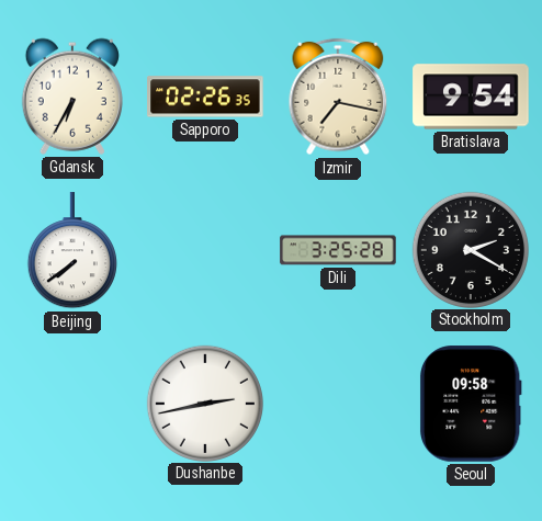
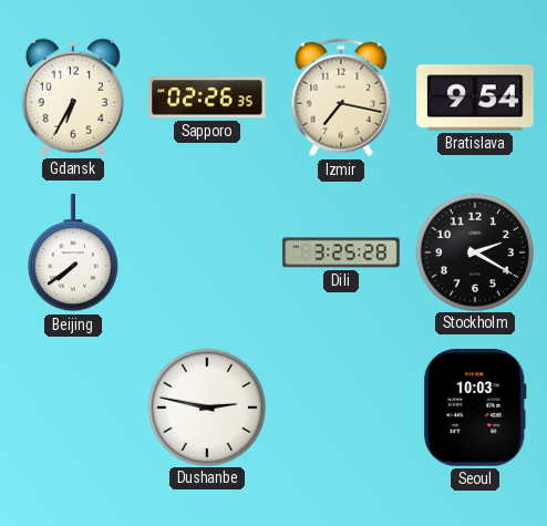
Dushanbe: 2:43 -> 2:47 (206, 406)
Seoul: 09:58 -> 10:03 (475, 408)
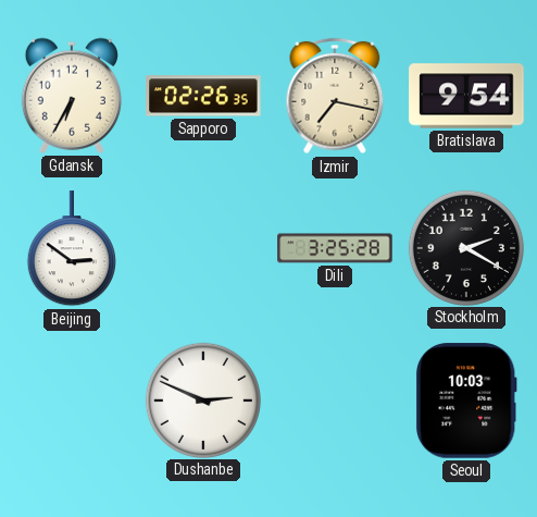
Beijing: 7:39 -> 2:51 (72, 249)
Dushanbe: 2:47 -> 2:49 (202, 399)
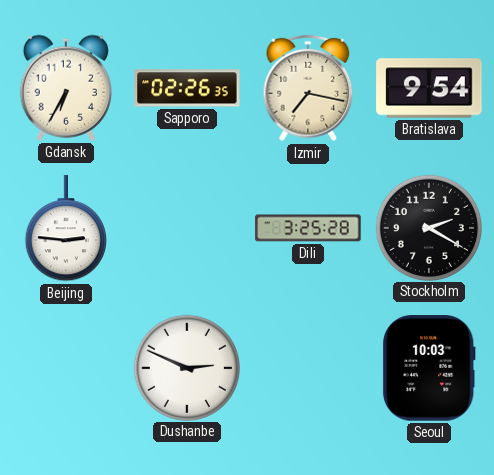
Beijing: 2:51 -> 2:46 (66, 229)
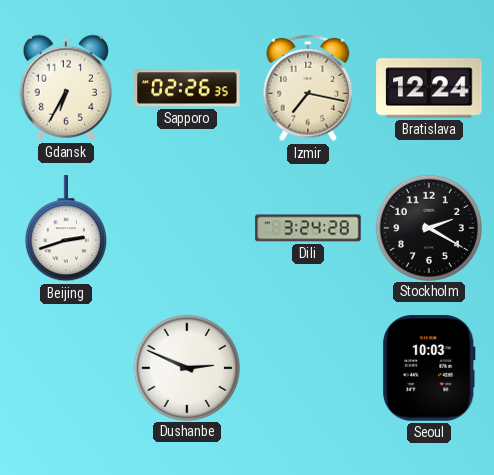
Bratislava: 9:54 -> 12:24 (429, 88)
Beijing: 2:46 -> 2:42 (66, 229)
Dili: 3:25 -> 3:24 (308, 228)
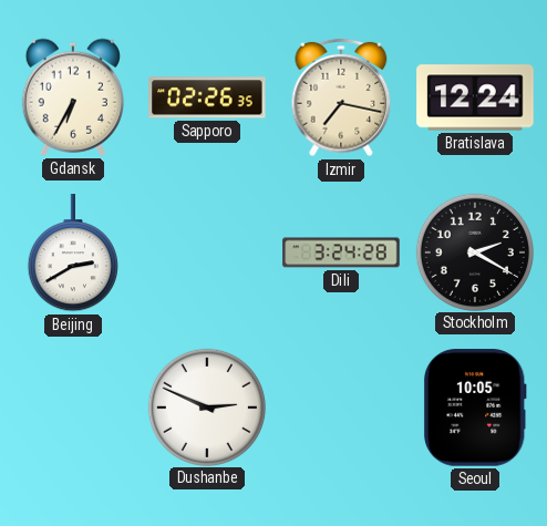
Beijing: 2:42 -> 2:40 (73, 254)
Seoul: 10:03 -> 10:05 (475, 408)
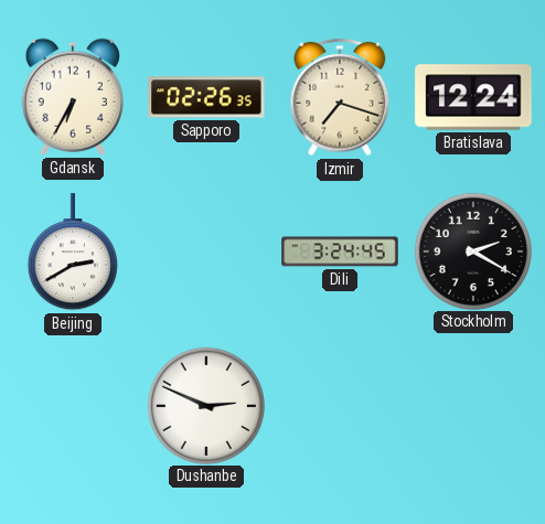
Izmir: 7:17 -> 7:18 (340, 97)
Dili: 3:24:28 -> 3:24:45 (340, 252)
Seoul: 10:05 -> none (475, 408)
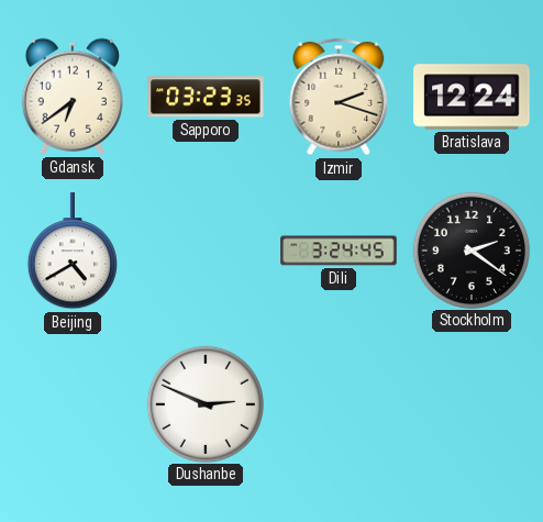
Gdansk: 6:35 -> 6:39 (73, 97)
Sapporo: 02:26 -> 03:23 (206, 97)
Izmir: 7:18 -> 2:18 (339, 97)
Beijing: 2:40 -> 4:40 (73, 252)
Stockholm: 2:20 -> 2:21 (470, 249)
